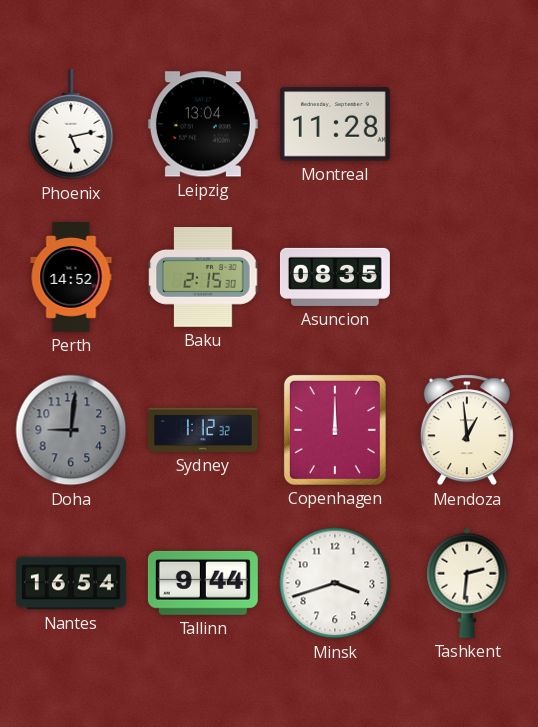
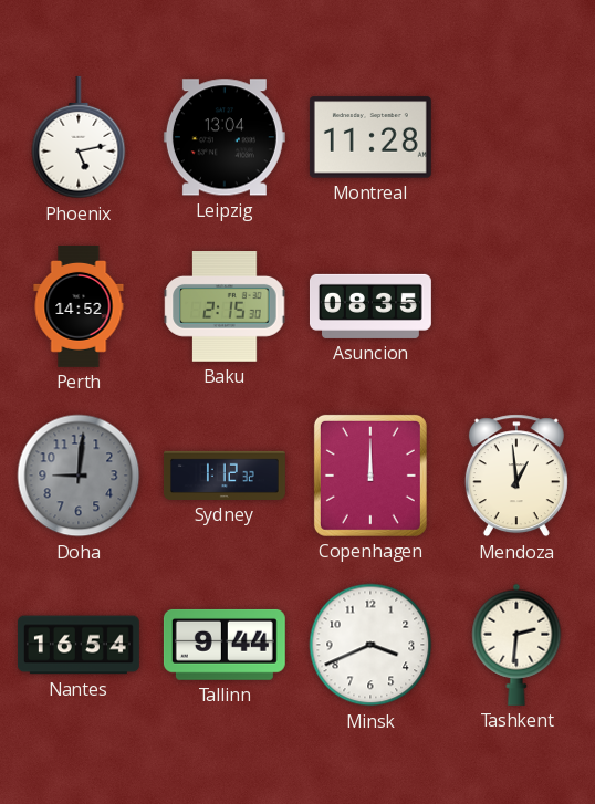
Minsk: 3:42 -> 3:41 (370, 645)
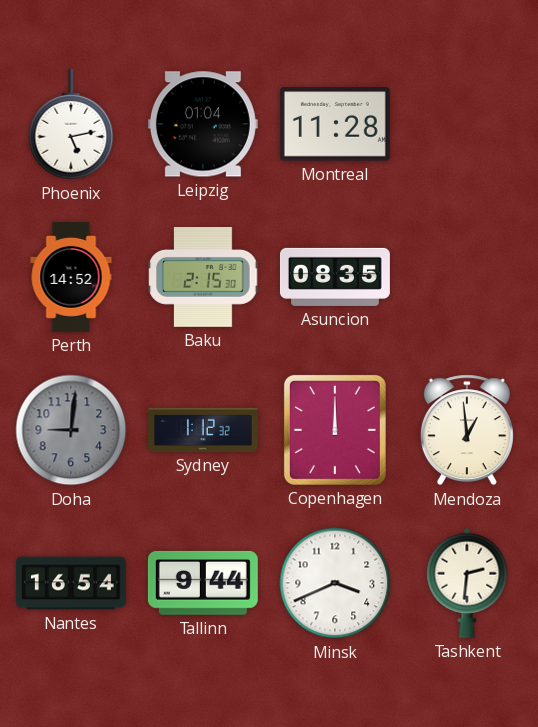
Leipzig: 13:04 -> 01:04 (203, 124)
